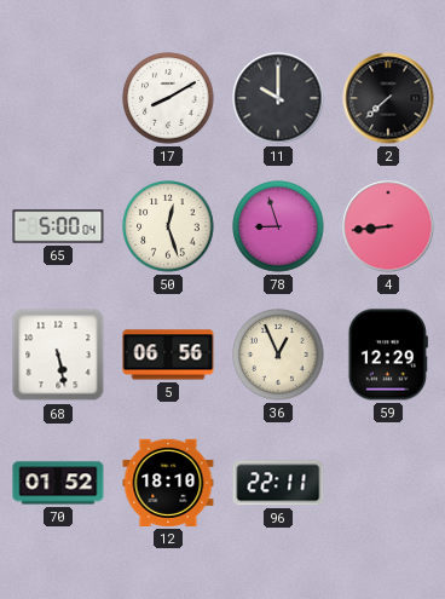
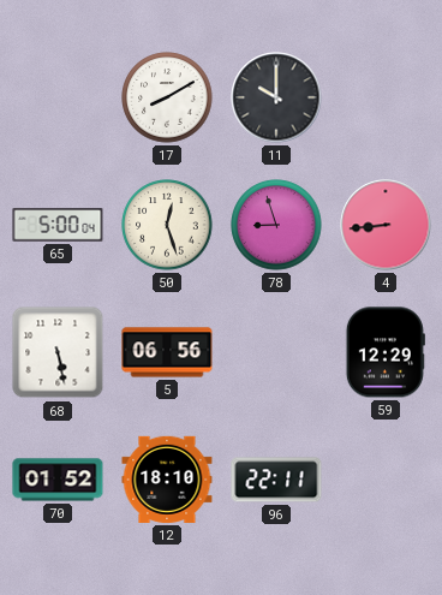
2: 7:38 -> none (388, 98)
36: 12:56 -> none (278, 355)
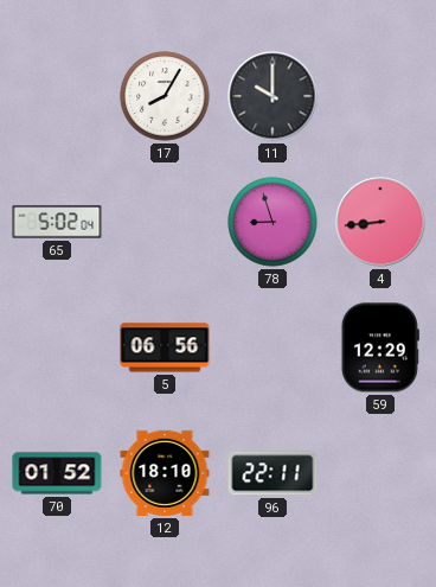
17: 8:10 -> 8:05 (165, 96)
65: 5:00 -> 5:02 (57, 222)
50: 12:27 -> none (167, 225)
68: 5:28 -> none (58, 352)
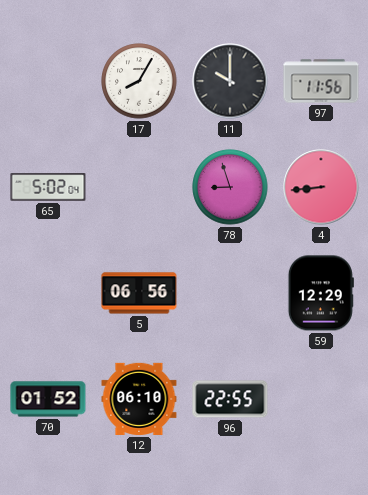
97: none -> 11:56 (321, 81)
12: 18:10 -> 06:10 (139, 399)
96: 22:11 -> 22:55 (230, 399)
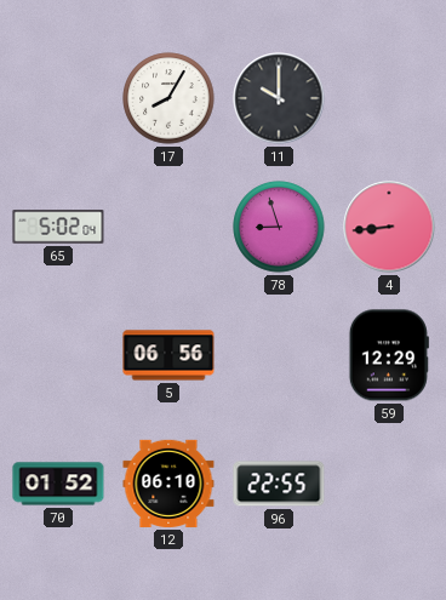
97: 11:56 -> none (321, 81)
